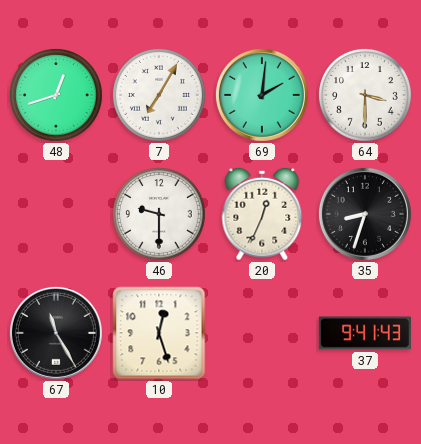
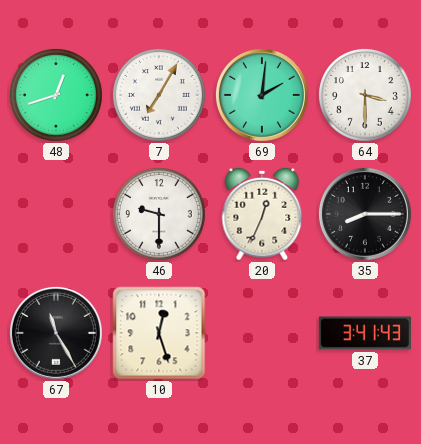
35: 8:33 -> 8:15 (365, 214)
37: 9:41 -> 3:41 (365, 333)
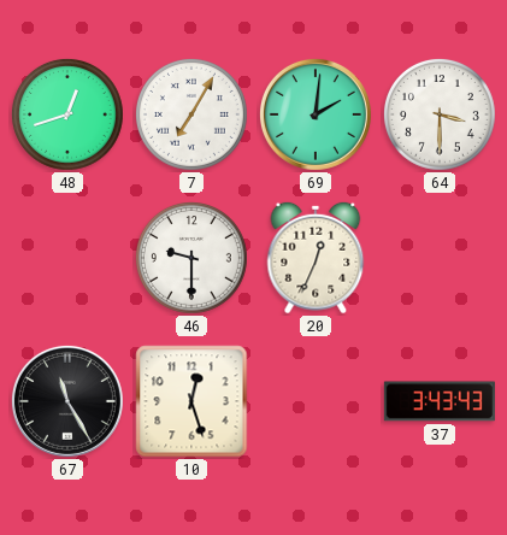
35: 8:15 -> none (365, 214)
37: 3:41 -> 3:43 (440, 401)
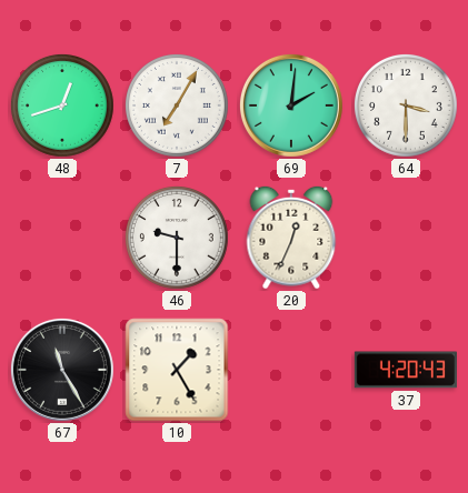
10: 12:27 -> 1:25 (177, 370)
37: 3:43 -> 4:20 (406, 370)
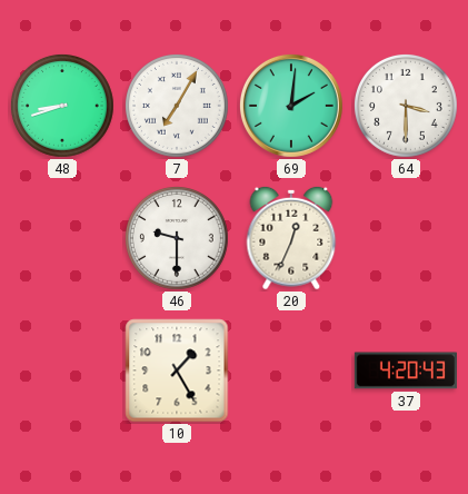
48: 12:42 -> 8:42 (62, 106)
67: 11:25 -> none (62, 370)
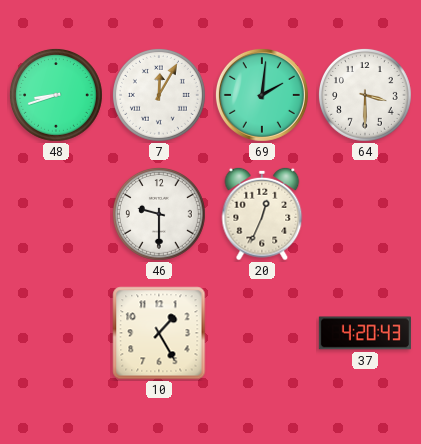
7: 7:05 -> 12:05 (159, 95)
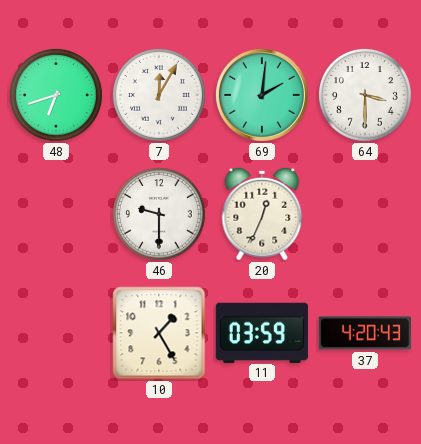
48: 8:42 -> 6:42 (56, 95)
11: none -> 03:59 (262, 332)
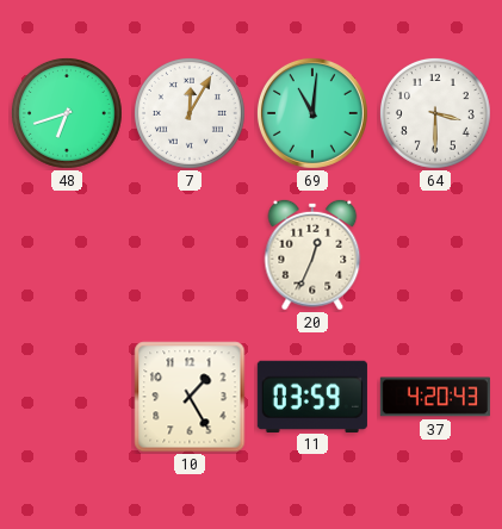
69: 2:01 -> 11:01 (312, 113)
46: 9:30 -> none (159, 214)
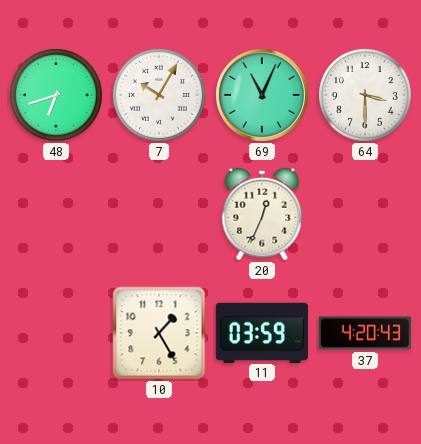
7: 12:05 -> 10:05 (159, 95)
69: 11:01 -> 11:04 (262, 95)
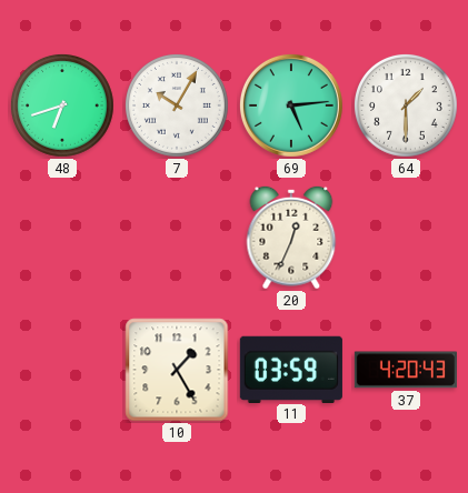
69: 11:04 -> 5:14 (291, 105)
64: 3:30 -> 1:30 (406, 105)
